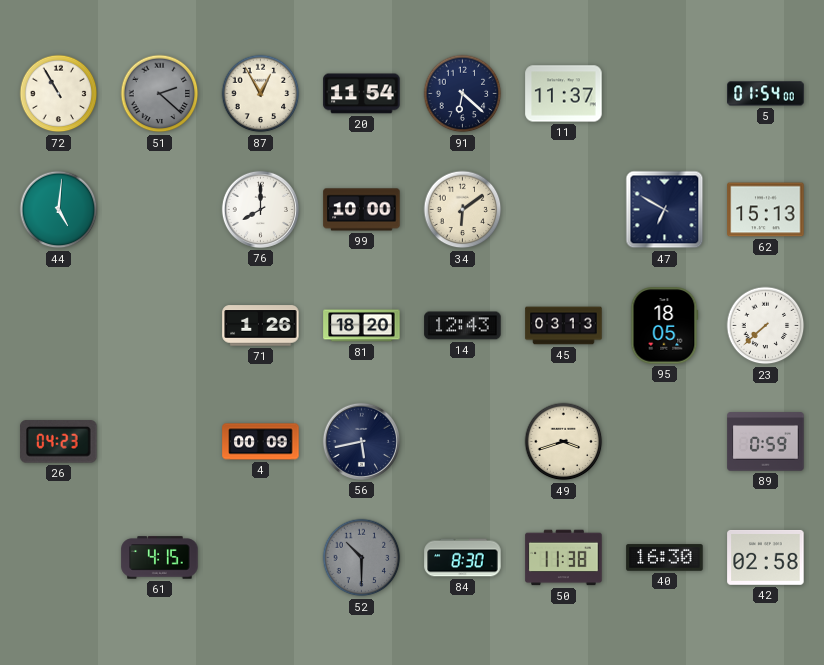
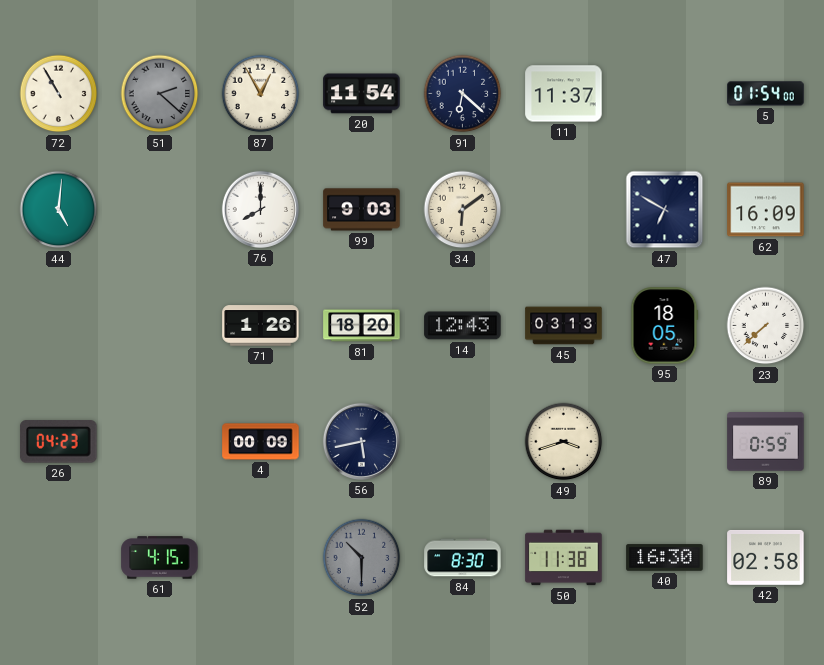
99: 10:00 -> 9:03 (362, 210)
62: 15:13 -> 16:09 (766, 210)
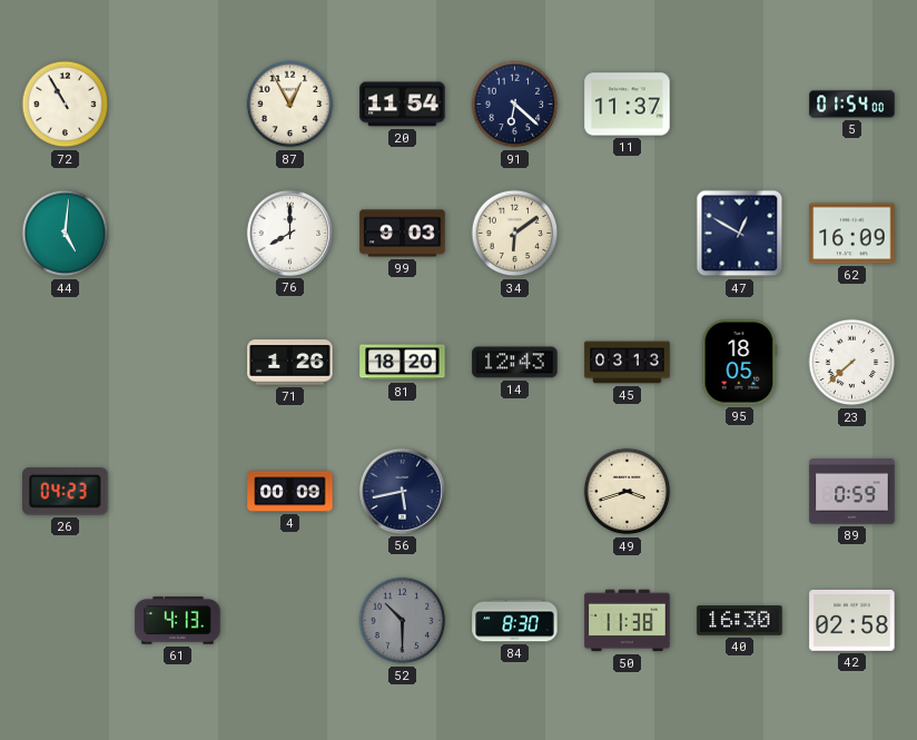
51: 2:22 -> none (160, 94)
47: 6:50 -> 12:50 (740, 234)
61: 4:15 -> 4:13 (178, 621)
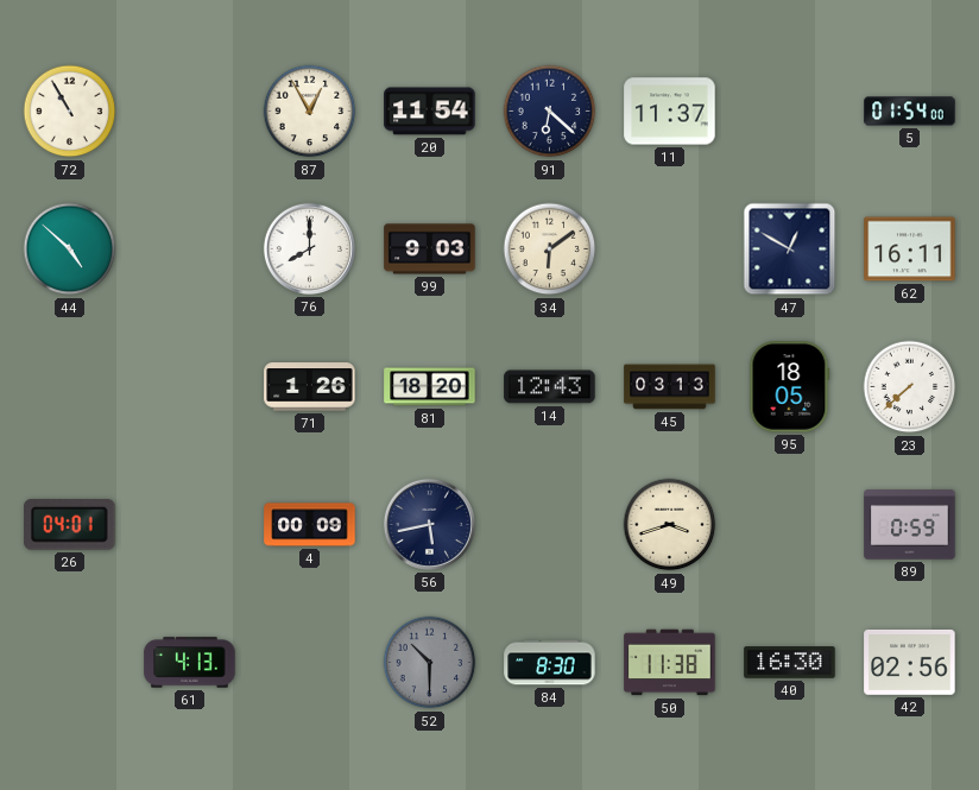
44: 5:01 -> 4:52 (70, 249)
62: 16:09 -> 16:11 (910, 249)
26: 04:23 -> 04:01 (70, 525)
42: 02:58 -> 02:56 (910, 663)
